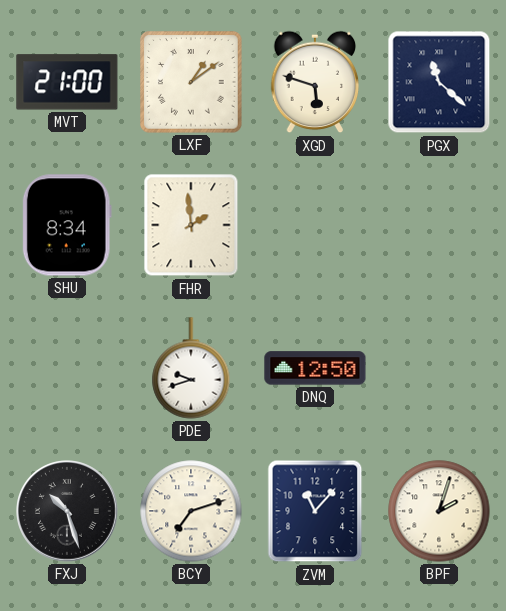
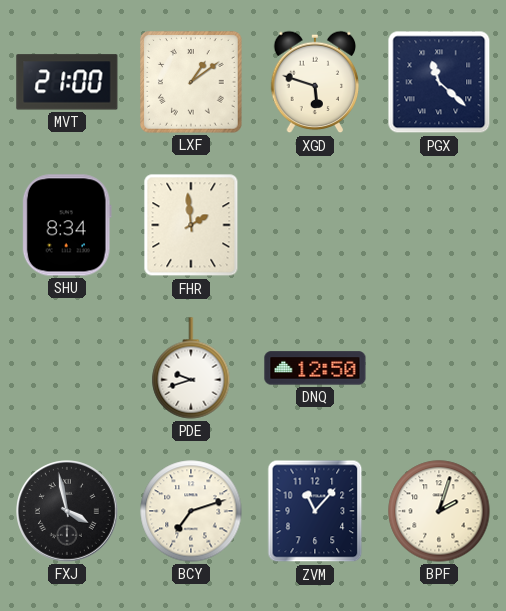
FXJ: 10:27 -> 3:58 (68, 512)
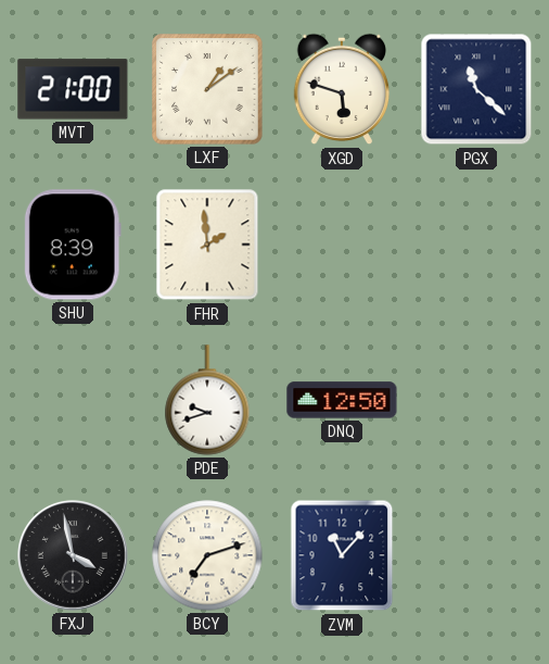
SHU: 8:34 -> 8:39 (73, 245)
BPF: 2:03 -> none (439, 511)
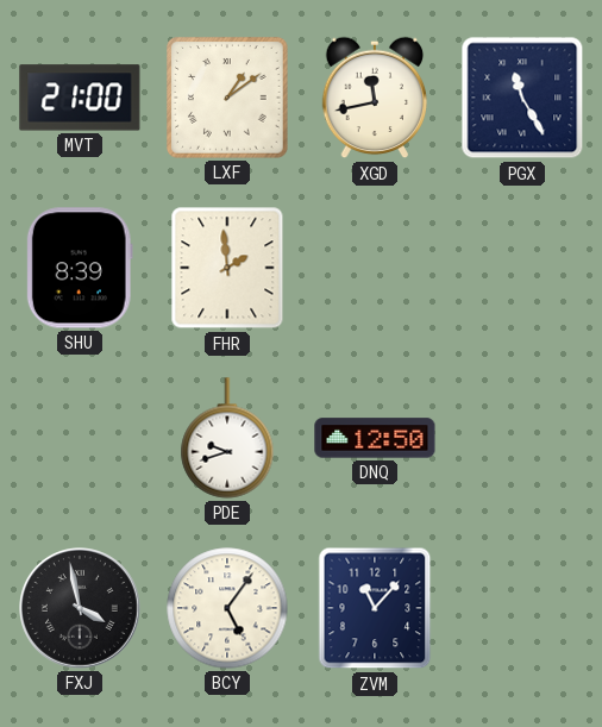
XGD: 5:48 -> 11:43 (375, 98)
PGX: 11:22 -> 11:25 (522, 98)
BCY: 7:12 -> 5:06 (227, 608)
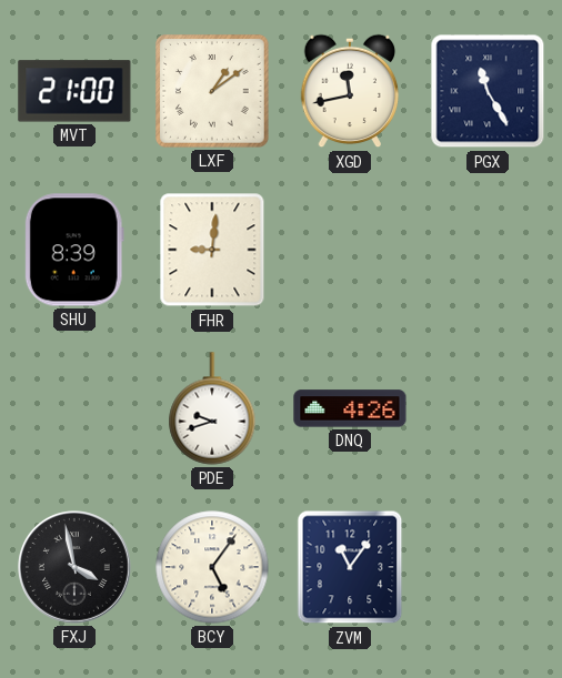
FHR: 1:59 -> 9:01 (212, 250)
DNQ: 12:50 -> 4:26 (350, 408)
ZVM: 11:07 -> 11:06 (350, 567)
